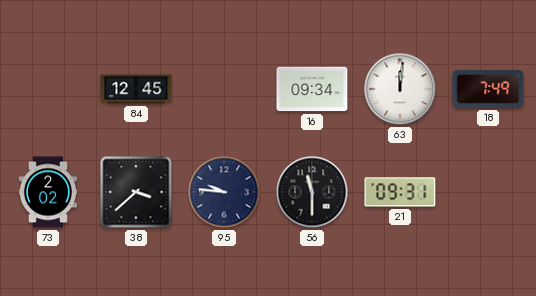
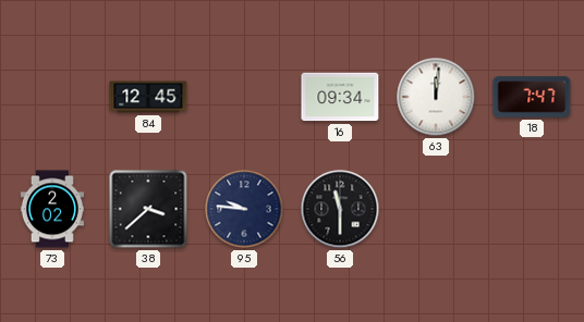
18: 7:49 -> 7:47 (532, 97)
21: 09:31 -> none (400, 192)
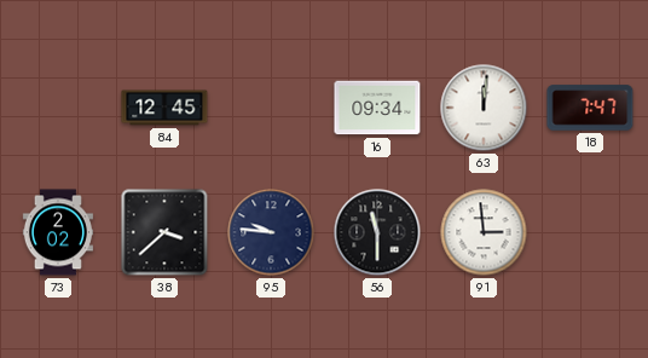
91: none -> 2:59 (484, 232)
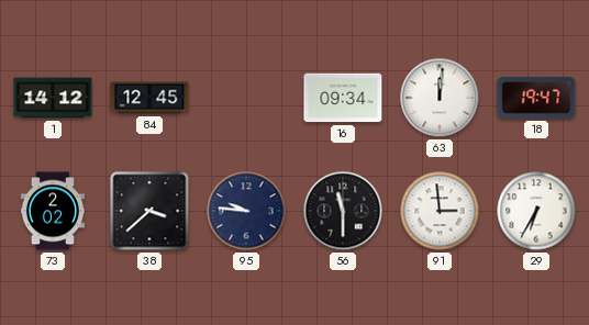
1: none -> 14:12 (53, 98)
18: 7:47 -> 19:47 (536, 98)
29: none -> 6:35 (536, 211)
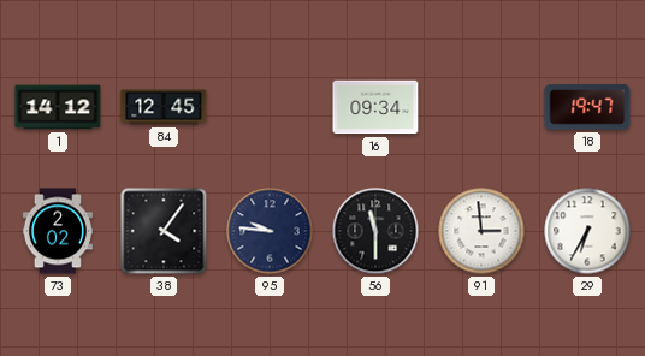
63: 12:01 -> none (440, 98)
38: 3:38 -> 4:06 (164, 231)
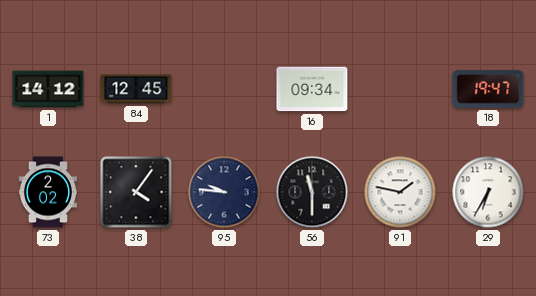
91: 2:59 -> 1:47 (400, 192)
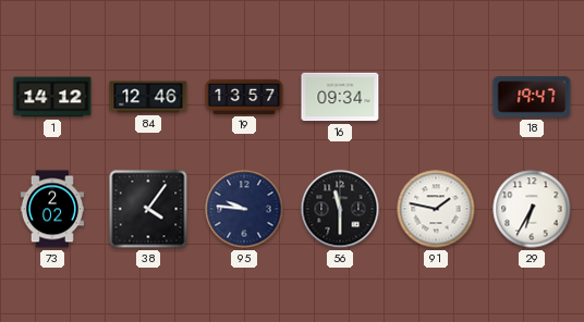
84: 12:45 -> 12:46 (148, 97)
19: none -> 13:57 (244, 97)
